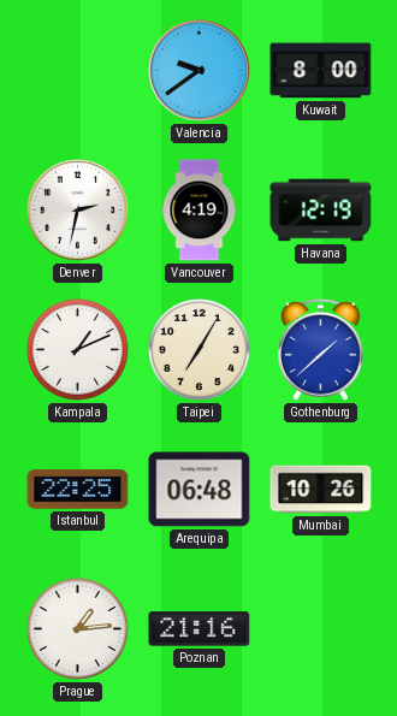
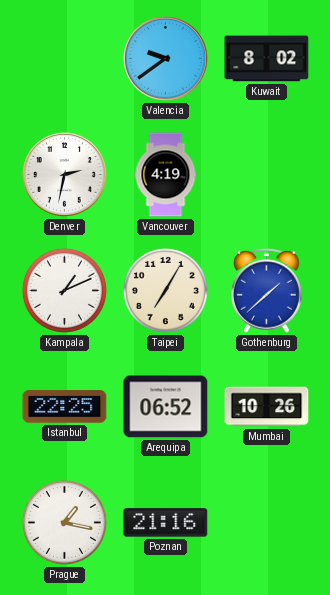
Kuwait: 8:00 -> 8:02 (267, 59)
Havana: 12:19 -> none (321, 211)
Arequipa: 06:48 -> 06:52 (166, 407)
Prague: 1:14 -> 1:17 (64, 522)
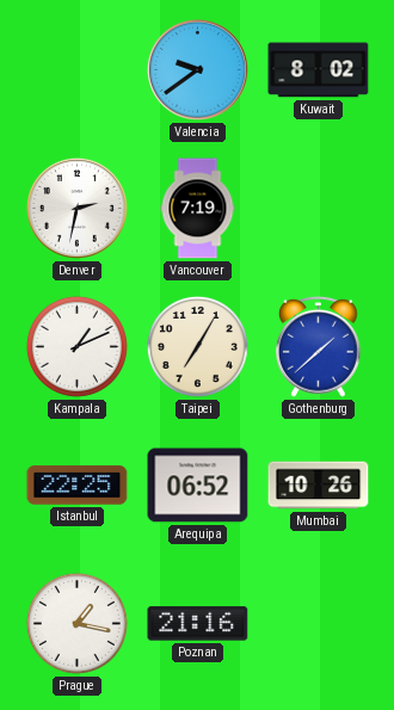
Vancouver: 4:19 -> 7:19 (198, 209)
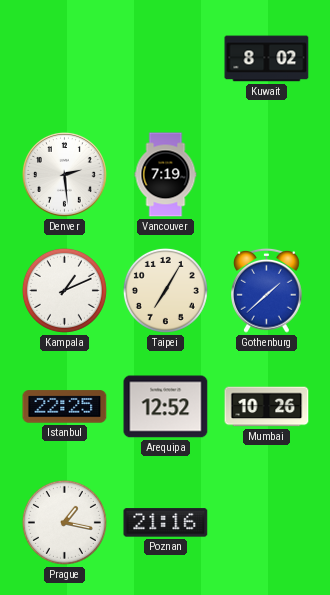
Valencia: 9:39 -> none (197, 69)
Denver: 2:32 -> 2:29 (64, 174)
Arequipa: 06:52 -> 12:52 (166, 407)
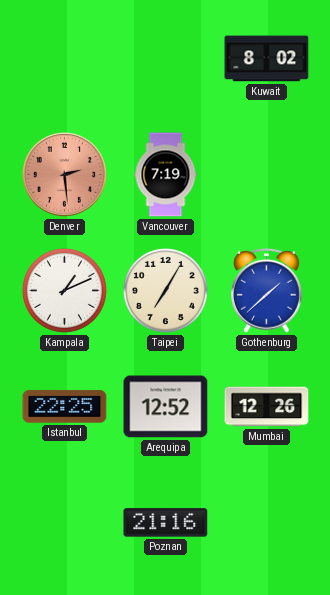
Denver dial: white -> salmon (64, 174)
Mumbai: 10:26 -> 12:26 (267, 407)
Prague: 1:17 -> none (64, 522)
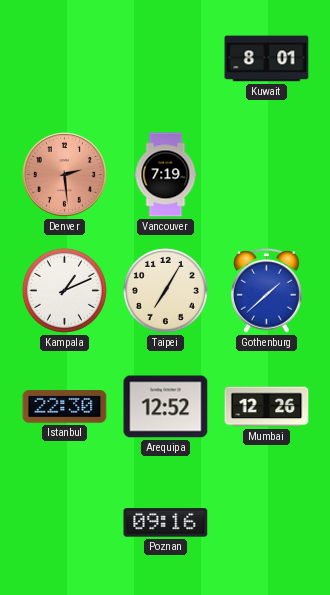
Kuwait: 8:02 -> 8:01 (267, 59)
Istanbul: 22:25 -> 22:30 (65, 407)
Poznan: 21:16 -> 09:16 (166, 523)
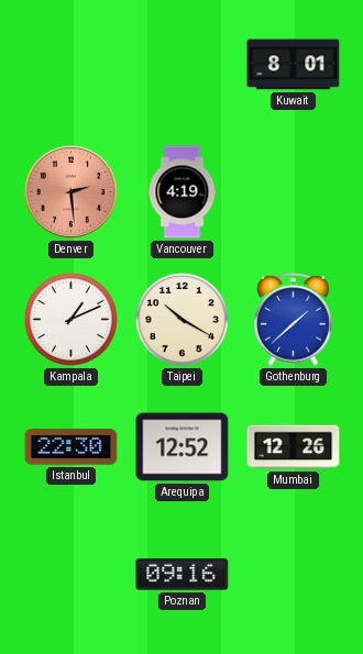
Vancouver: 7:19 -> 4:19 (183, 192)
Taipei: 7:05 -> 10:20 (182, 319)
